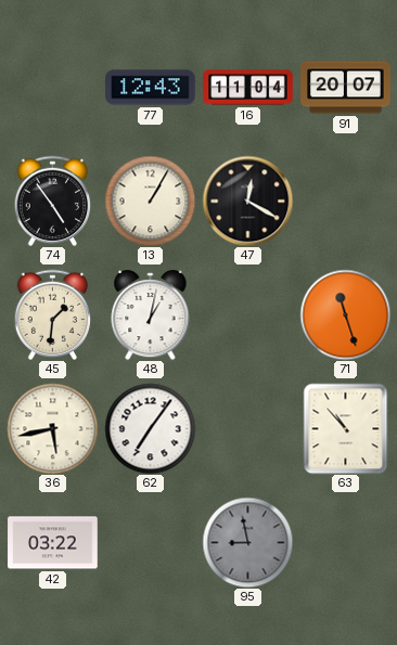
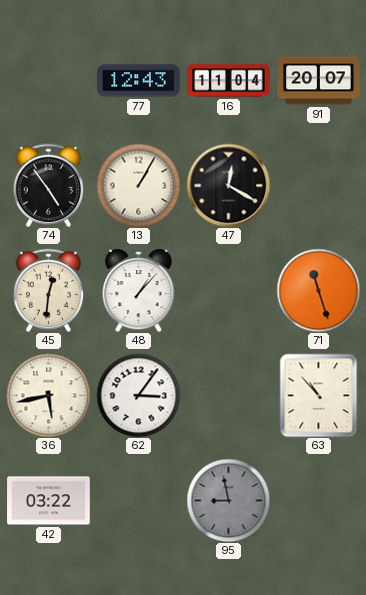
45: 1:31 -> 12:31 (49, 290)
48: 1:02 -> 1:07 (139, 291)
62: 7:06 -> 3:06 (138, 395)
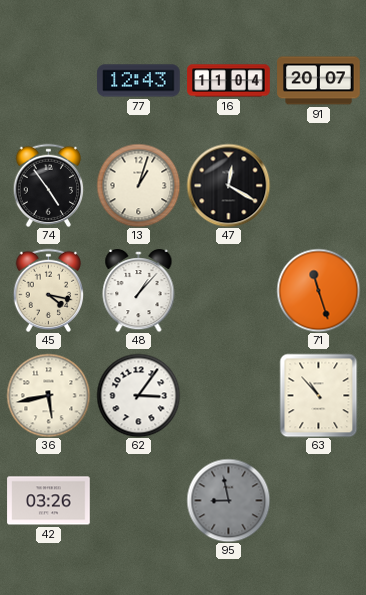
13: 1:05 -> 1:03 (138, 185)
45: 12:31 -> 4:17 (49, 290)
42: 03:22 -> 03:26 (49, 501)
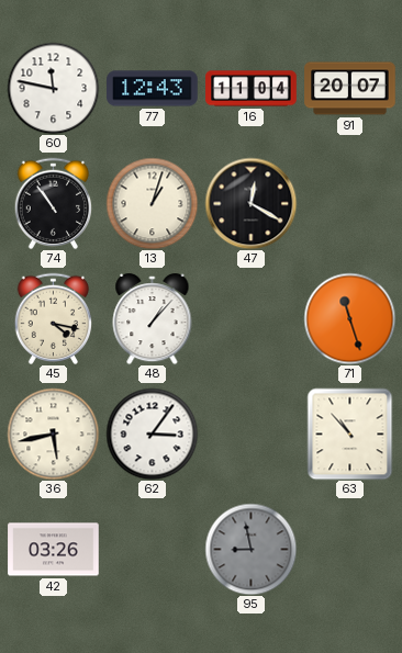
60: none -> 11:47 (53, 88)
74: 4:54 -> 10:54 (54, 203)
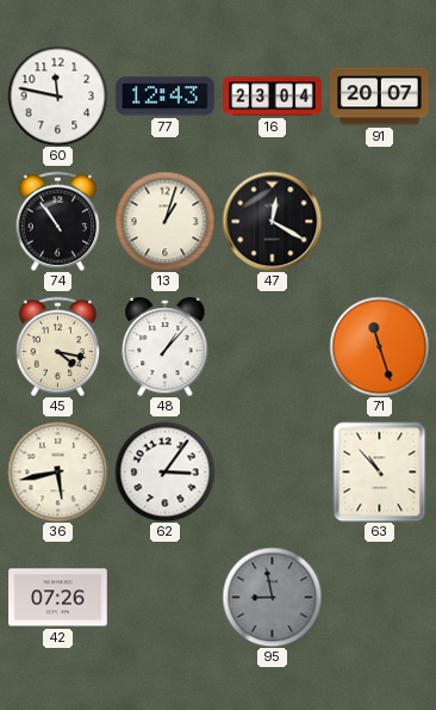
16: 11:04 -> 23:04 (273, 97)
42: 03:26 -> 07:26 (58, 598)
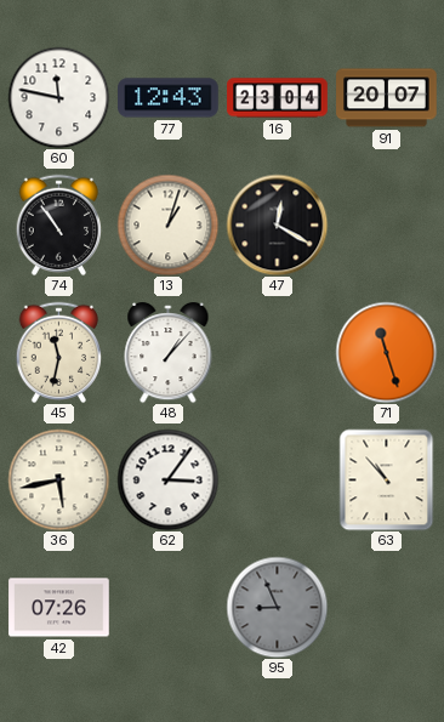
45: 4:17 -> 11:32 (59, 352)
95: 8:58 -> 8:56 (277, 607)
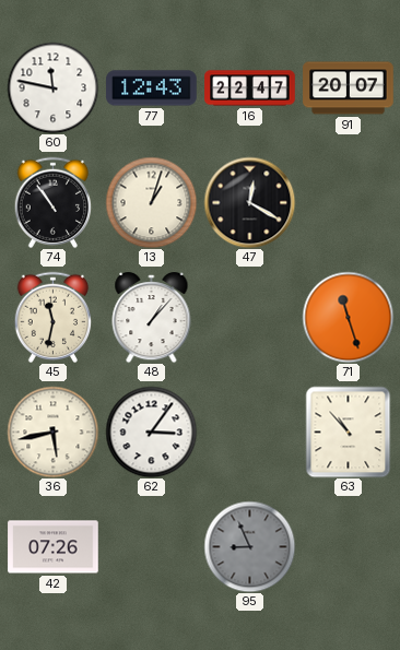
16: 23:04 -> 22:47 (250, 88)
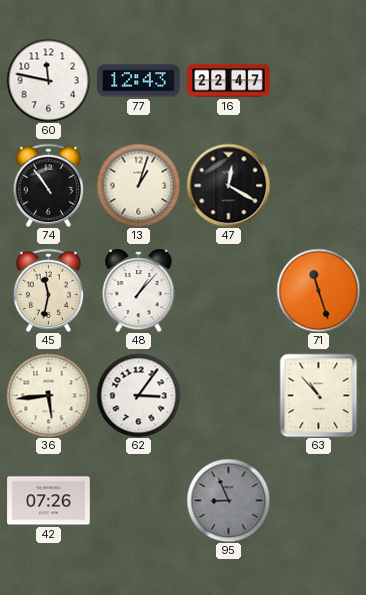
91: 20:07 -> none (349, 88)
36: 5:43 -> 5:44 (48, 395)
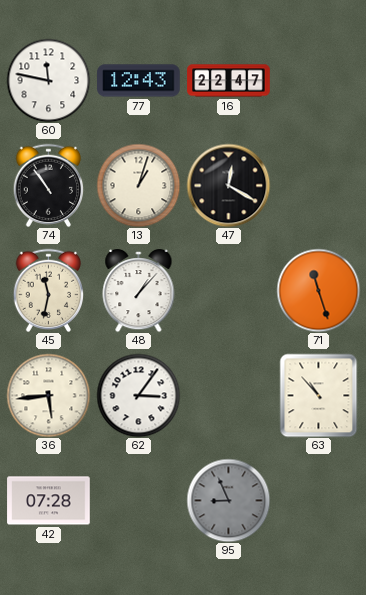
42: 07:26 -> 07:28 (49, 501)
